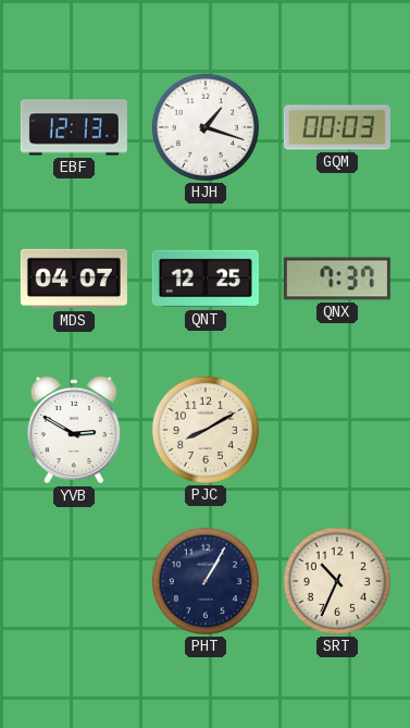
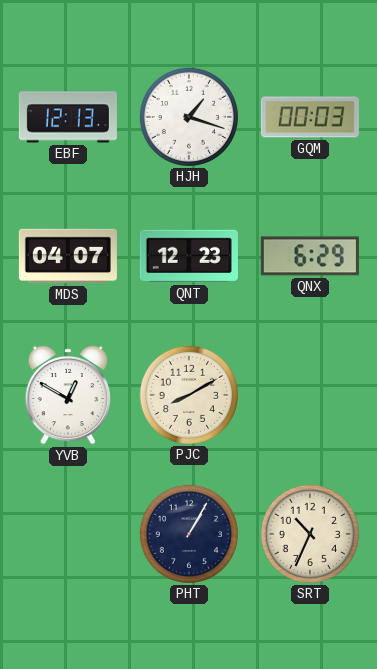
QNT: 12:25 -> 12:23 (189, 256)
QNX: 7:37 -> 6:29 (310, 256)
YVB: 2:50 -> 12:50 (67, 395)
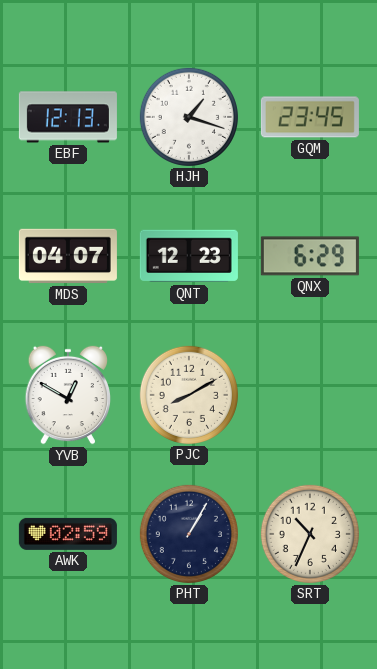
GQM: 00:03 -> 23:45 (310, 117)
AWK: none -> 02:59 (68, 534)
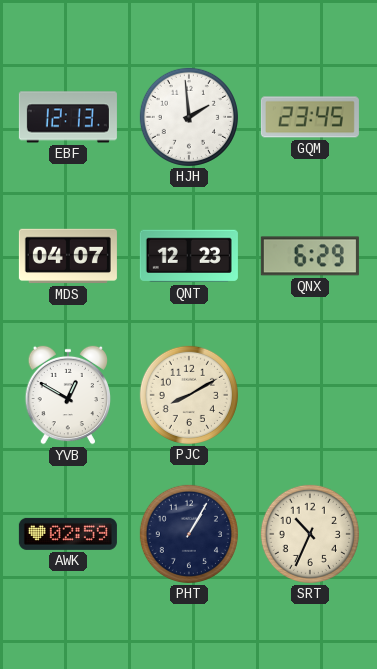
HJH: 1:18 -> 1:59 (189, 117)
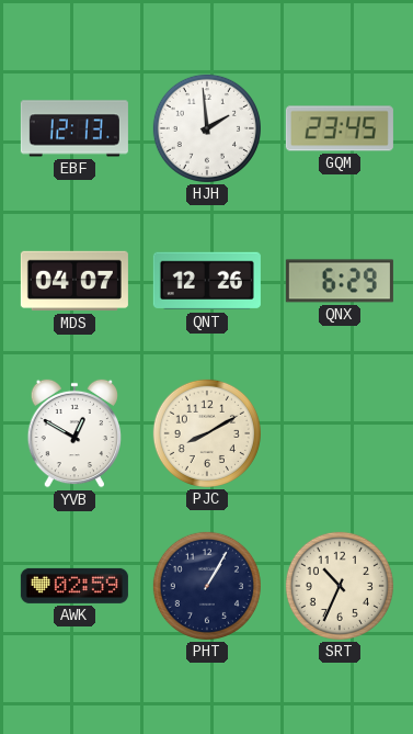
QNT: 12:23 -> 12:26 (207, 281)
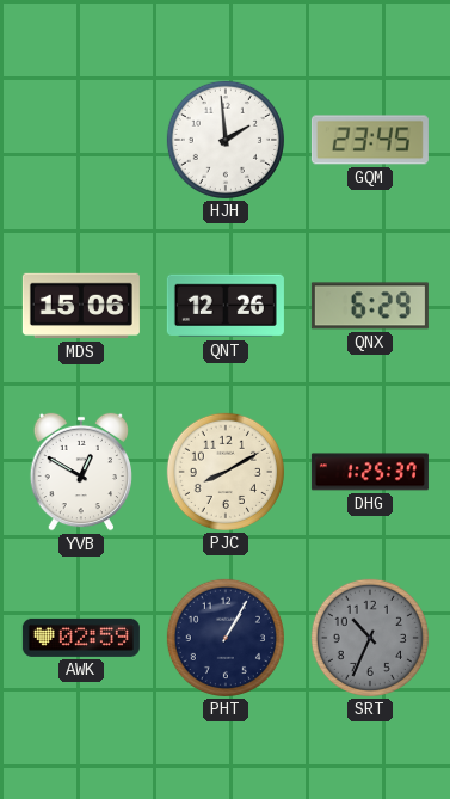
EBF: 12:13 -> none (74, 128)
MDS: 04:07 -> 15:06 (81, 306)
DHG: none -> 1:25 (370, 472)
SRT dial: cream -> grey (370, 638)
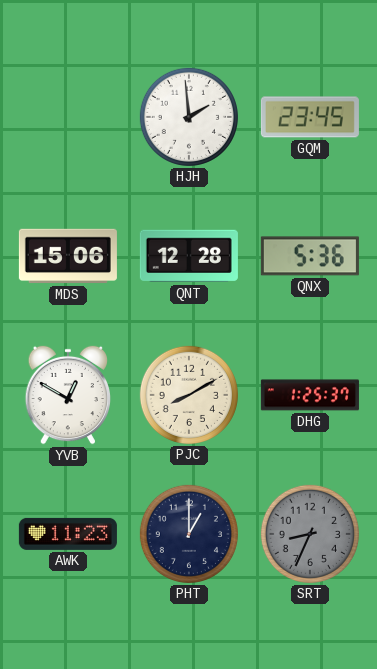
QNT: 12:26 -> 12:28 (189, 256)
QNX: 6:29 -> 5:36 (310, 256)
AWK: 02:59 -> 11:23 (68, 534)
PHT: 1:05 -> 1:00 (189, 534)
SRT: 10:34 -> 8:34 (310, 534)
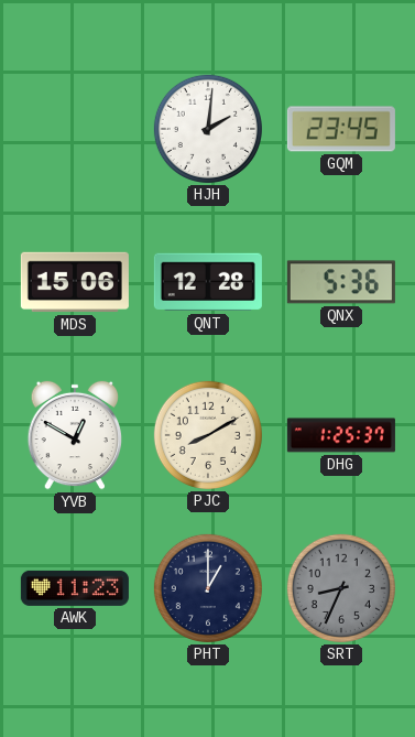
HJH: 1:59 -> 2:01 (208, 129)
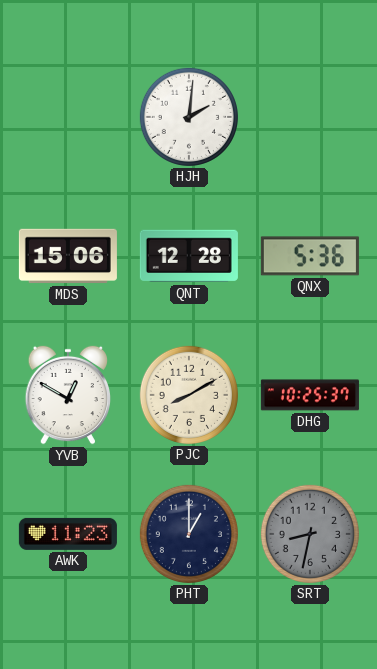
GQM: 23:45 -> none (341, 129)
DHG: 1:25 -> 10:25 (310, 395)
SRT: 8:34 -> 8:32 (310, 534)
